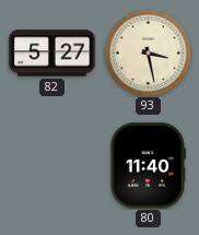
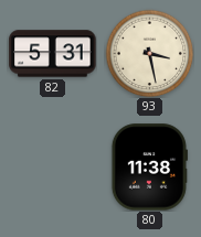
82: 5:27 -> 5:31 (53, 54)
80: 11:40 -> 11:38 (149, 168)
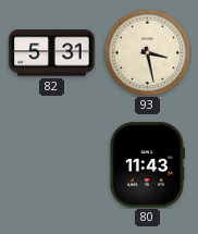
80: 11:38 -> 11:43 (147, 165)
